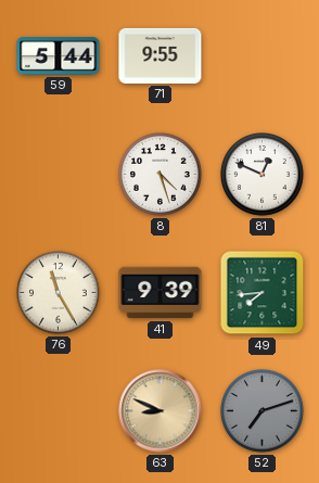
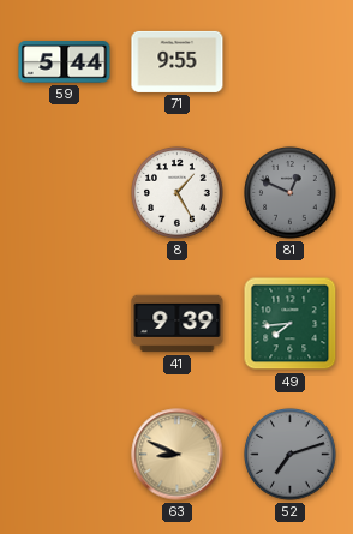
8: 4:27 -> 1:25 (178, 193)
81 dial: white -> grey (291, 193)
76: 11:25 -> none (59, 293)
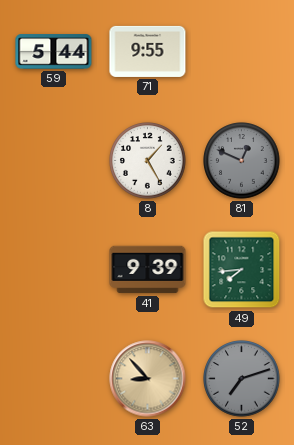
63: 8:49 -> 8:53 (148, 379)
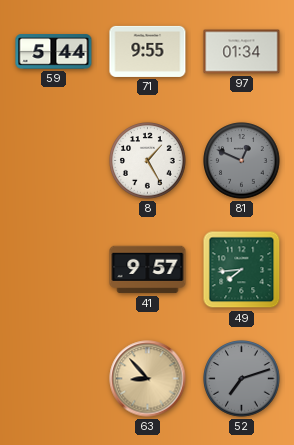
97: none -> 01:34 (242, 52)
41: 9:39 -> 9:57 (148, 270)
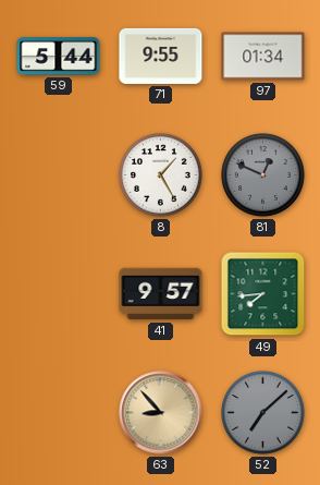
52: 7:12 -> 7:08 (263, 413)
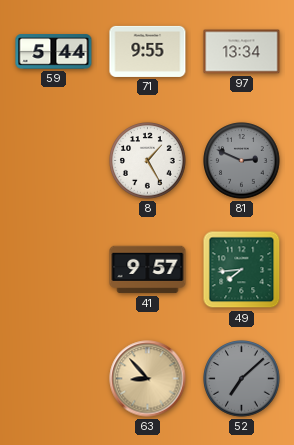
97: 01:34 -> 13:34 (242, 52)
81: 12:49 -> 2:49 (242, 161)
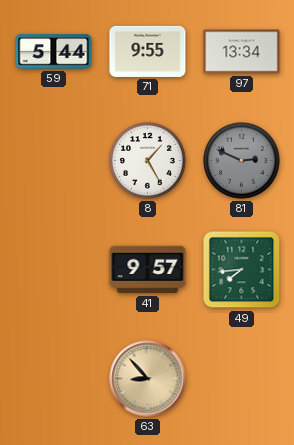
52: 7:08 -> none (242, 379)
